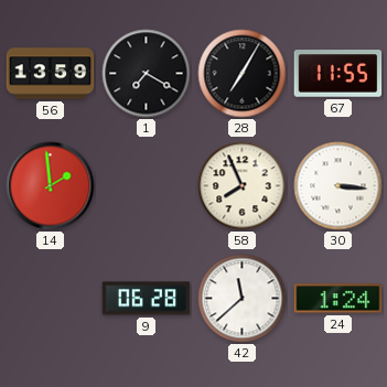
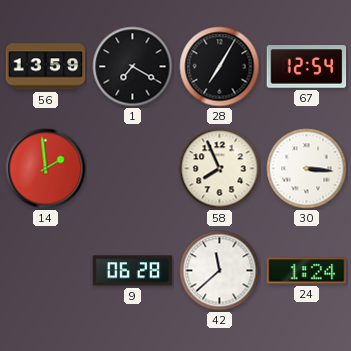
67: 11:55 -> 12:54 (307, 67)
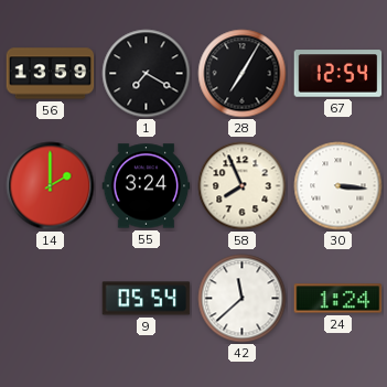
14: 1:59 -> 2:00 (51, 186)
55: none -> 3:24 (147, 186)
9: 06:28 -> 05:54 (147, 299)
